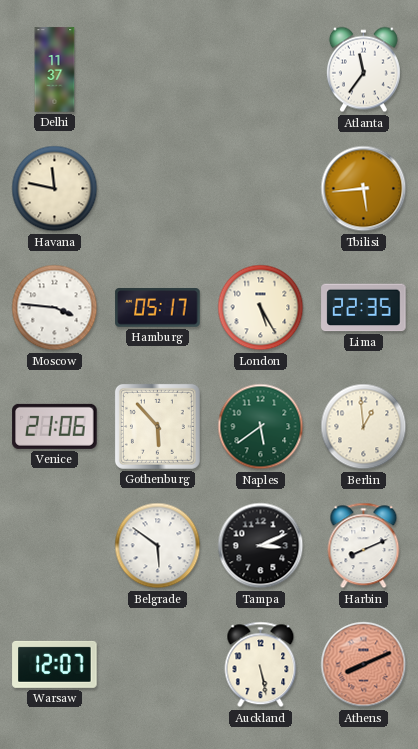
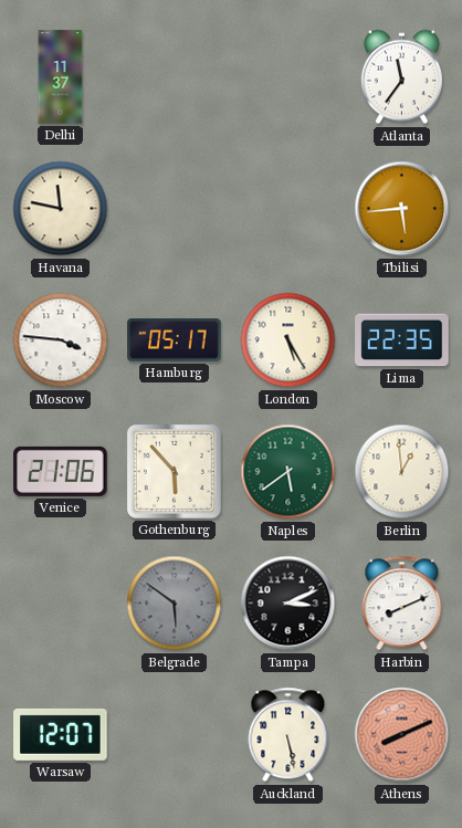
Belgrade dial: white -> grey (175, 604)
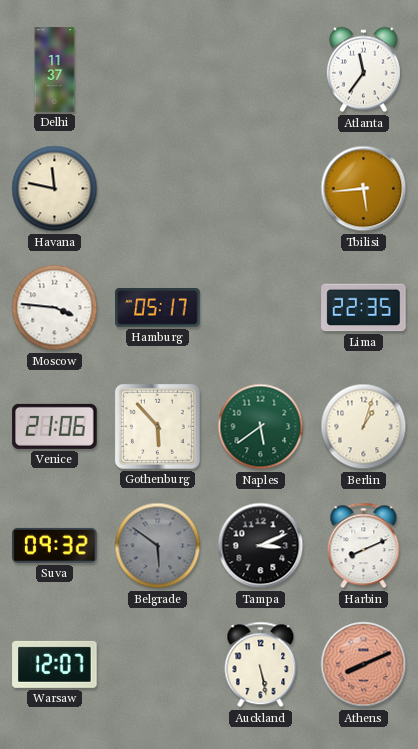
London: 5:25 -> none (288, 340)
Berlin: 12:59 -> 1:03 (364, 427)
Suva: none -> 09:32 (55, 545)
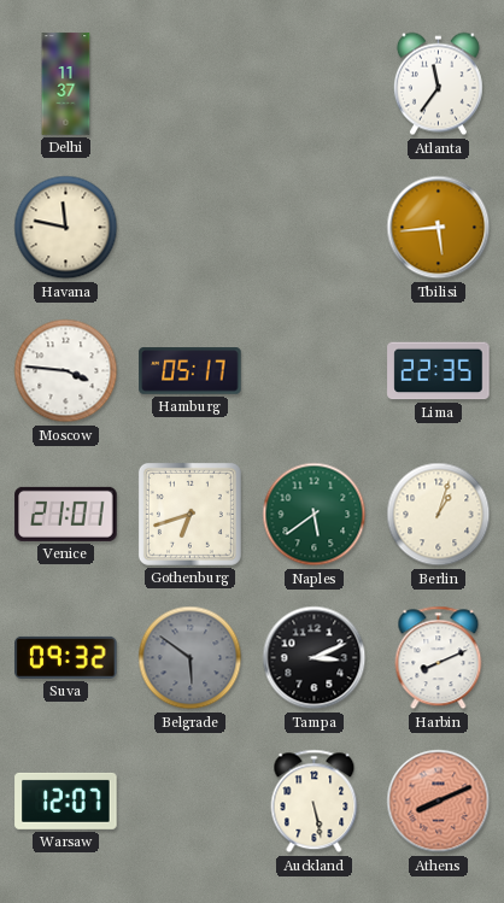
Venice: 21:06 -> 21:01 (66, 514)
Gothenburg: 5:53 -> 6:42 (189, 514)
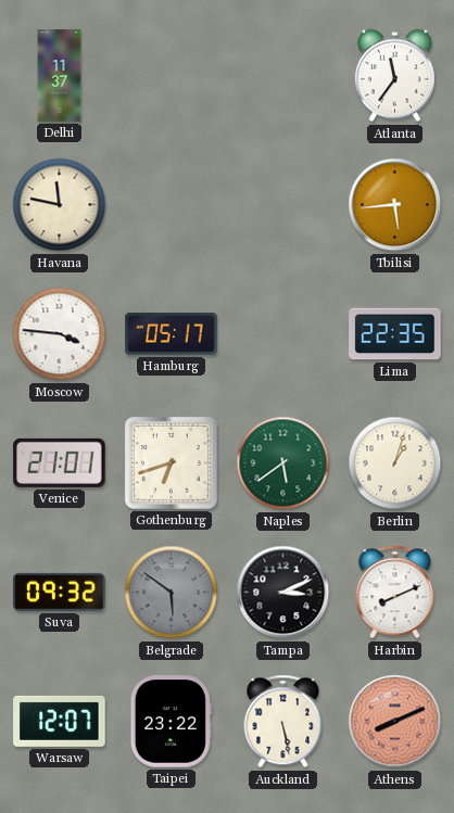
Taipei: none -> 23:22 (171, 722)
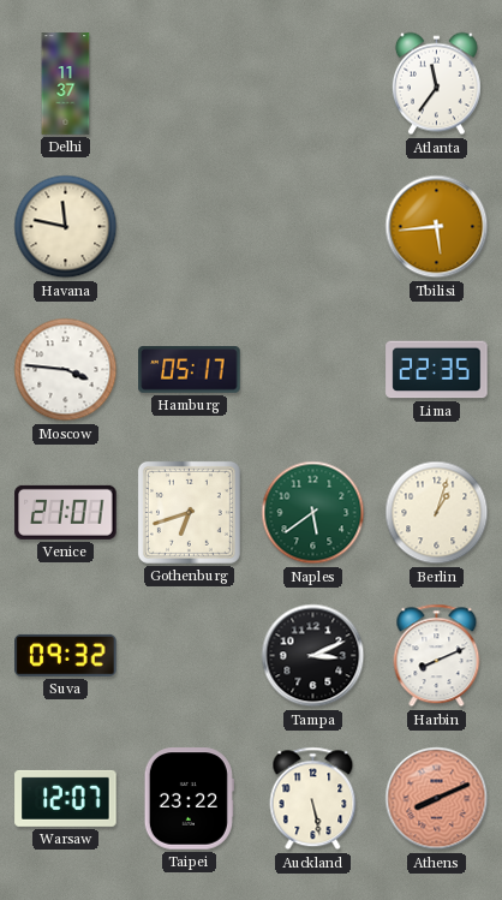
Belgrade: 5:51 -> none (172, 593)
